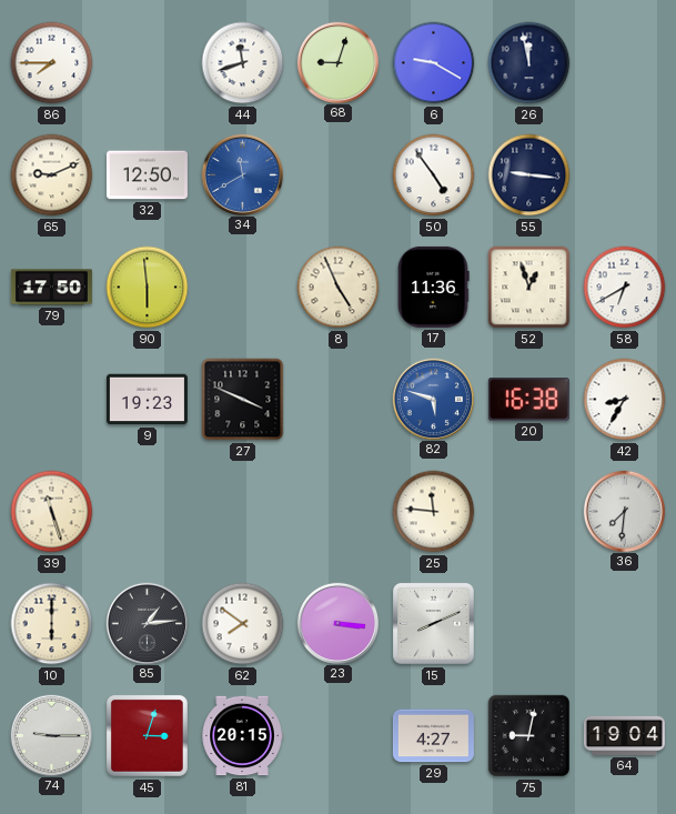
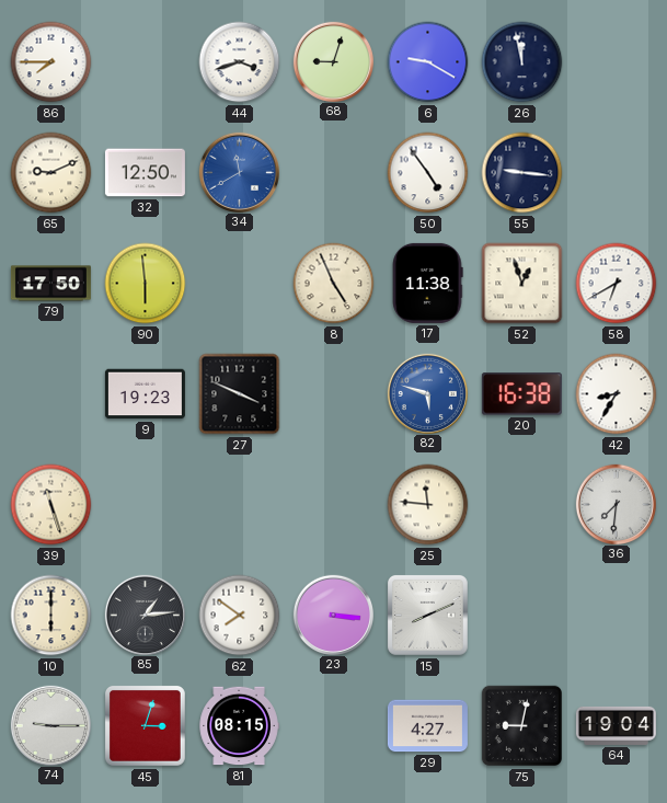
44: 11:42 -> 3:42 (240, 62)
17: 11:36 -> 11:38 (428, 283)
81: 20:15 -> 08:15 (239, 726)
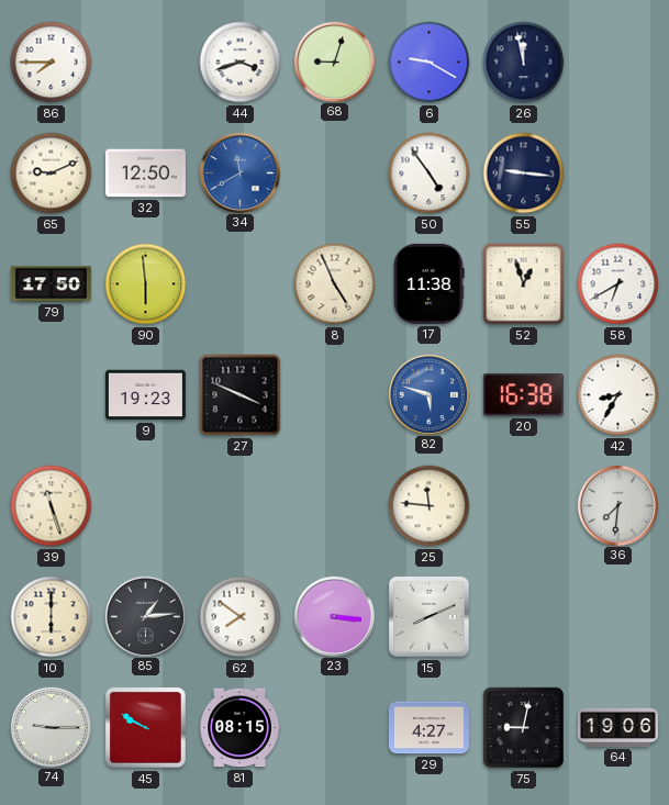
45: 3:03 -> 9:50 (145, 727)
64: 19:04 -> 19:06 (617, 727)
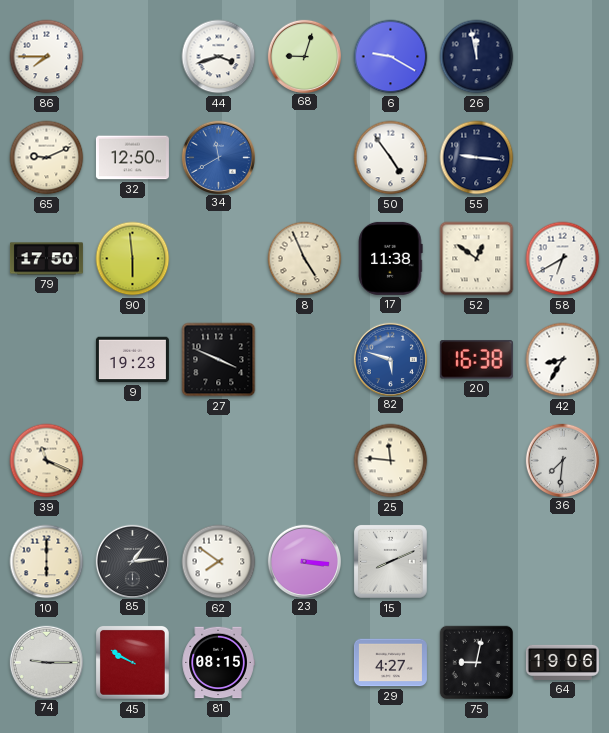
52: 12:57 -> 12:51 (477, 259)
39: 11:27 -> 11:19 (47, 461)
